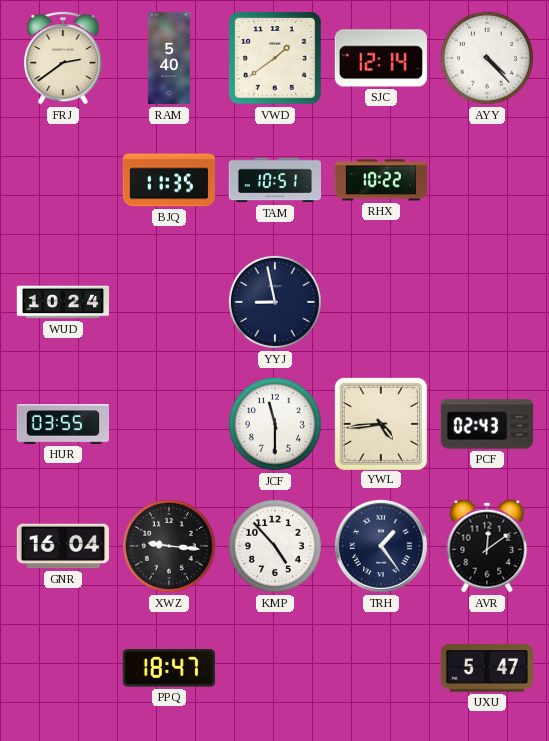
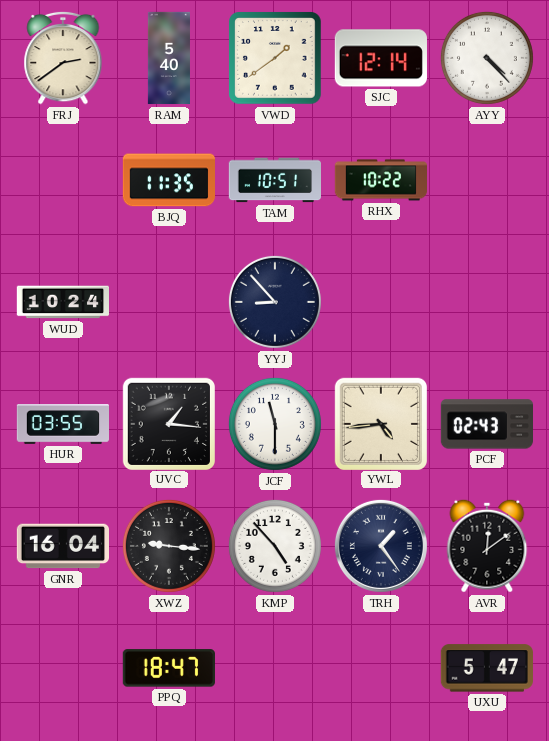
YYJ: 8:58 -> 8:53 (275, 302)
UVC: none -> 1:16 (168, 423)
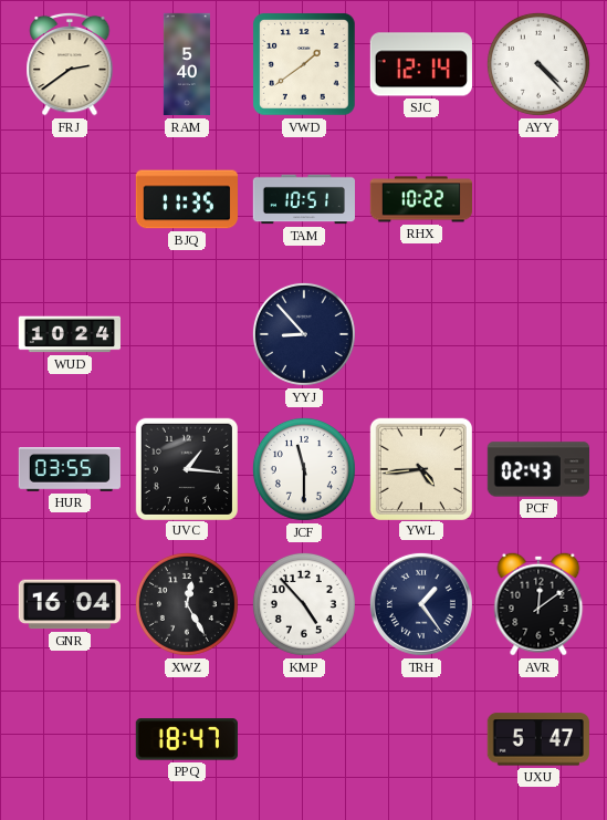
XWZ: 9:16 -> 12:25 (187, 604)
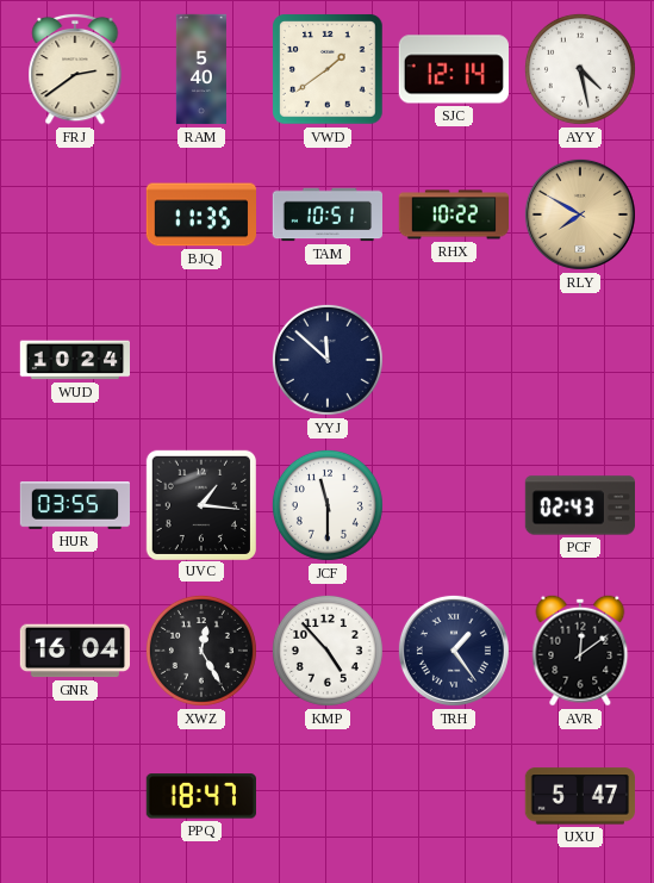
AYY: 4:23 -> 4:28 (580, 69)
RLY: none -> 7:50 (580, 214)
YYJ: 8:53 -> 11:52 (328, 360)
YWL: 4:44 -> none (420, 468)
